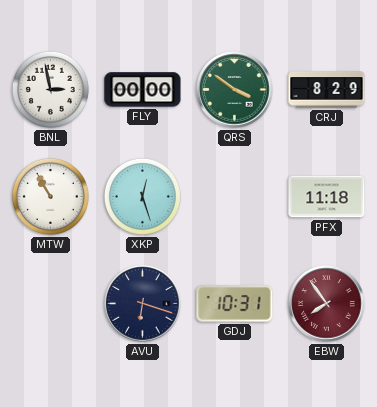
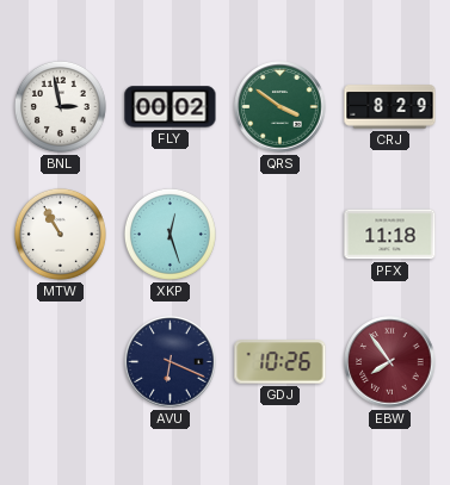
FLY: 00:00 -> 00:02 (171, 107)
AVU: 6:18 -> 6:19 (171, 362)
GDJ: 10:31 -> 10:26 (281, 362)
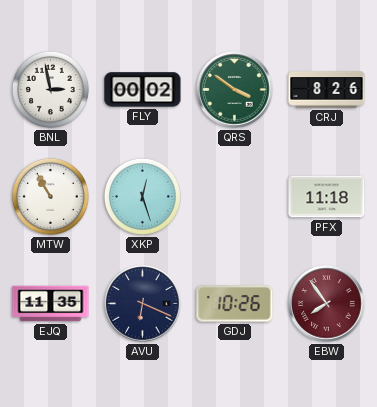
CRJ: 8:29 -> 8:26 (327, 90)
EJQ: none -> 11:35 (51, 304)
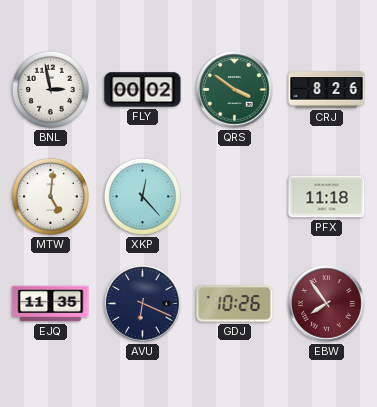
MTW: 10:55 -> 5:01 (50, 196)
XKP: 12:27 -> 12:23 (142, 196)
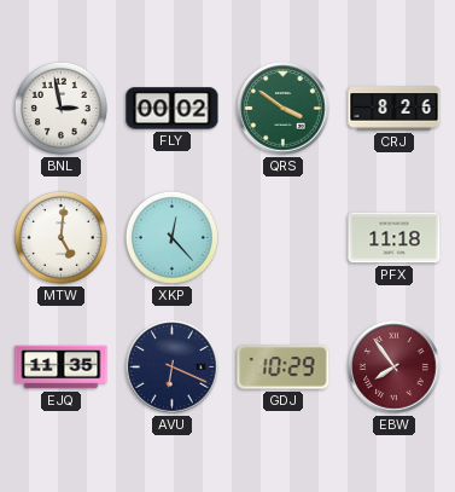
GDJ: 10:26 -> 10:29 (284, 367)
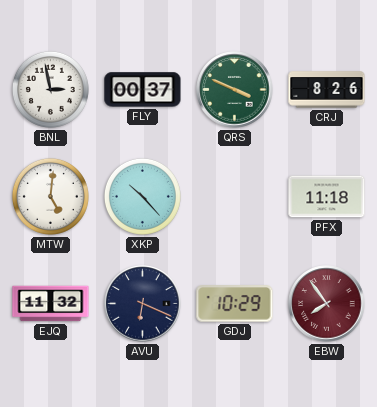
FLY: 00:02 -> 00:37 (143, 90)
QRS: 3:51 -> 3:49 (235, 90)
XKP: 12:23 -> 10:23 (142, 196)
EJQ: 11:35 -> 11:32 (51, 304)
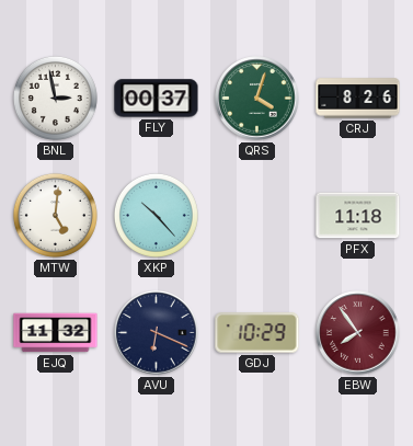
QRS: 3:49 -> 4:03 (257, 99)
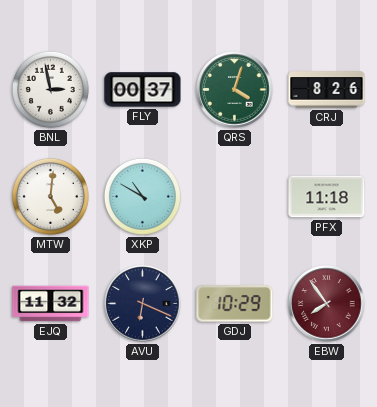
XKP: 10:23 -> 10:50 (142, 196)
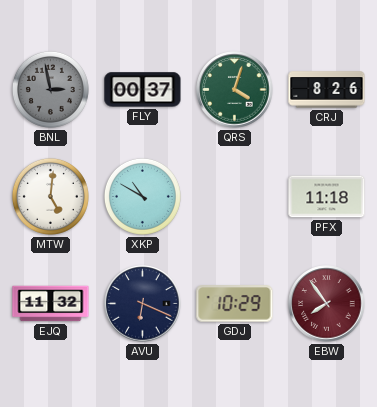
BNL dial: white -> grey (50, 89)
